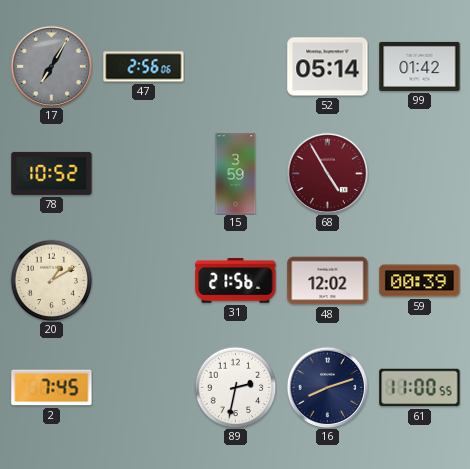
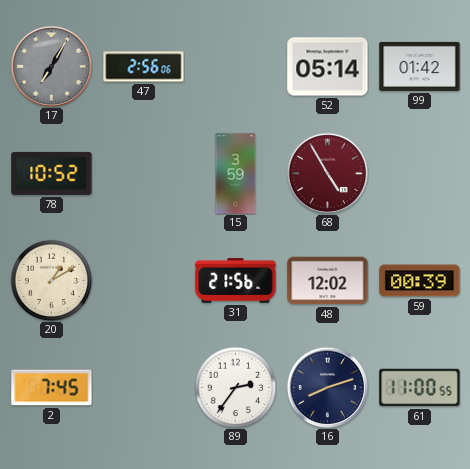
89: 2:32 -> 2:36 (235, 387)
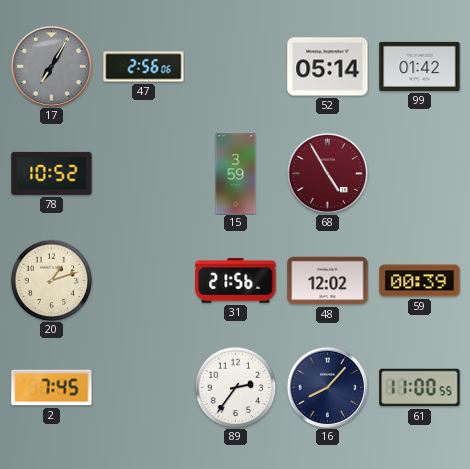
20: 1:10 -> 1:12 (51, 280)
16: 8:12 -> 8:07 (327, 387)
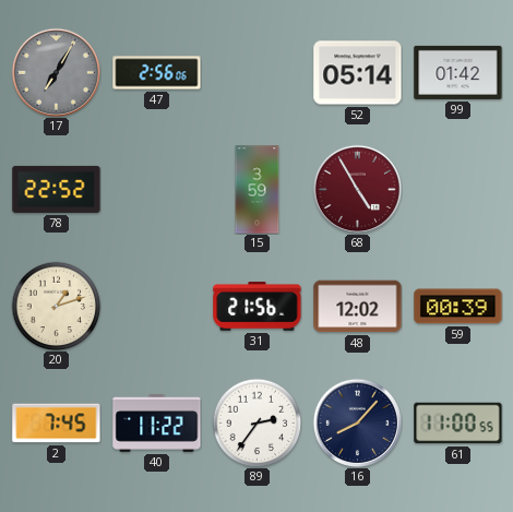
78: 10:52 -> 22:52 (57, 189)
40: none -> 11:22 (157, 424)
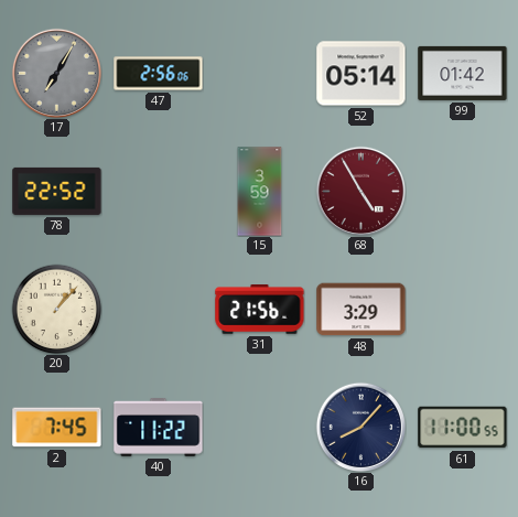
20: 1:12 -> 1:07 (56, 309)
48: 12:02 -> 3:29 (361, 310)
59: 00:39 -> none (458, 307)
89: 2:36 -> none (256, 422)
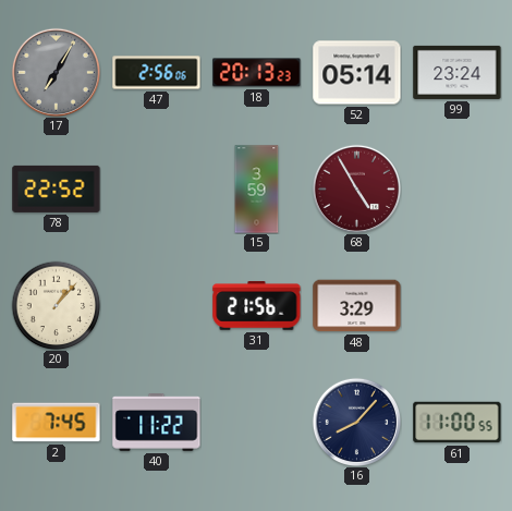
18: none -> 20:13 (257, 73)
99: 01:42 -> 23:24 (458, 72)
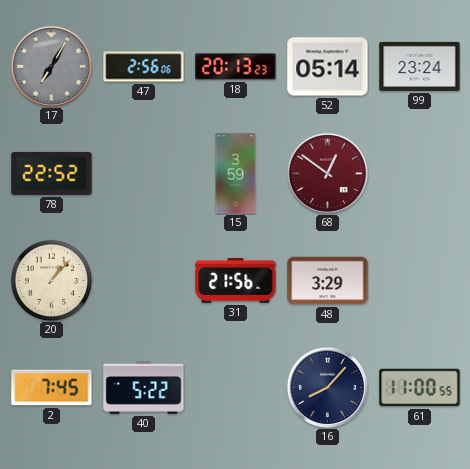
68: 4:55 -> 12:51 (327, 173)
40: 11:22 -> 5:22 (144, 388)
